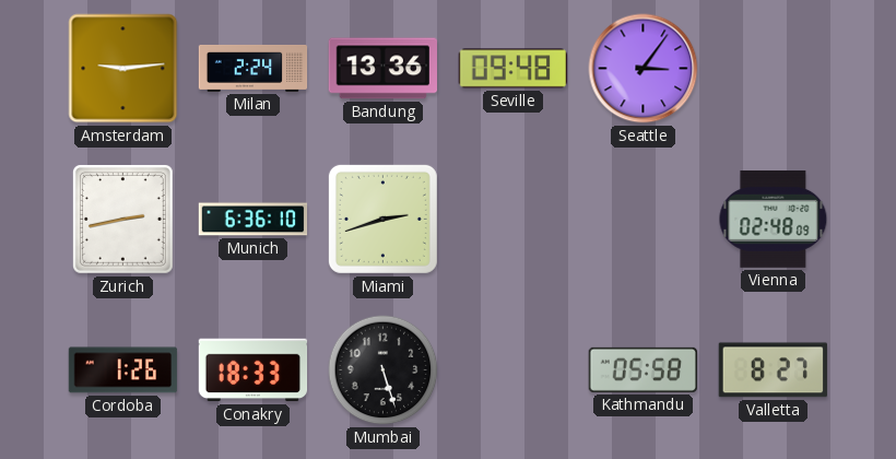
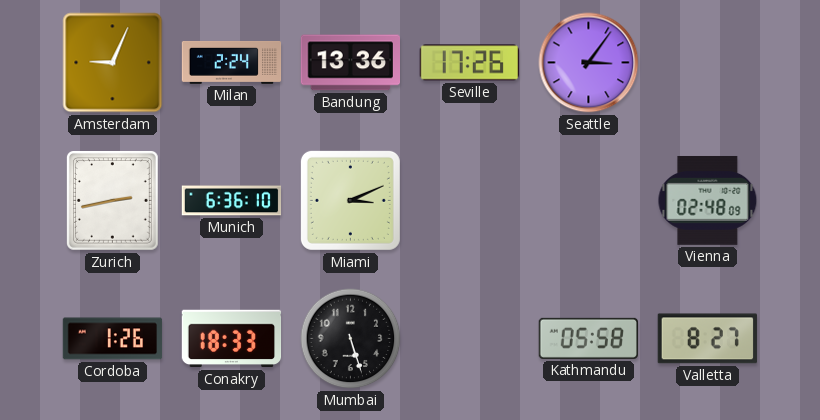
Amsterdam: 9:14 -> 9:04 (113, 63)
Seville: 09:48 -> 17:26 (469, 63)
Miami: 2:42 -> 3:11 (350, 200)
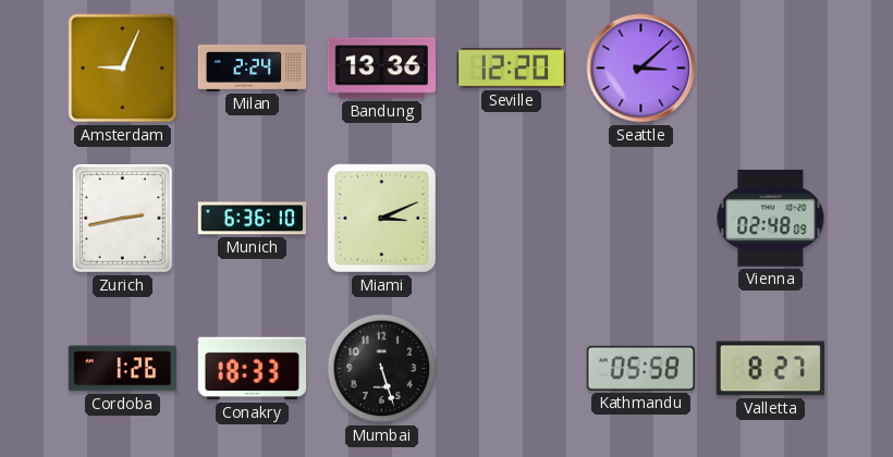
Seville: 17:26 -> 12:20 (511, 69)
Seattle: 3:06 -> 3:08 (641, 69)
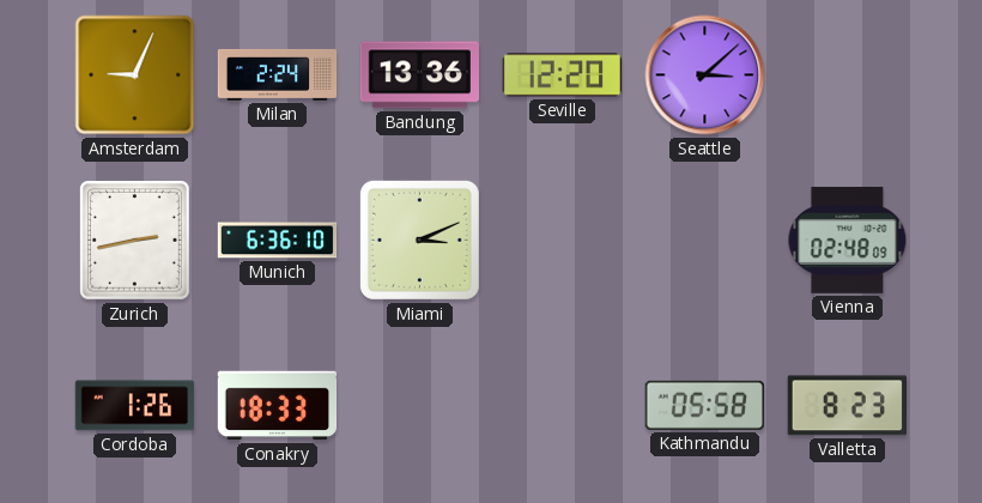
Mumbai: 5:27 -> none (382, 369)
Valletta: 8:27 -> 8:23 (847, 406)
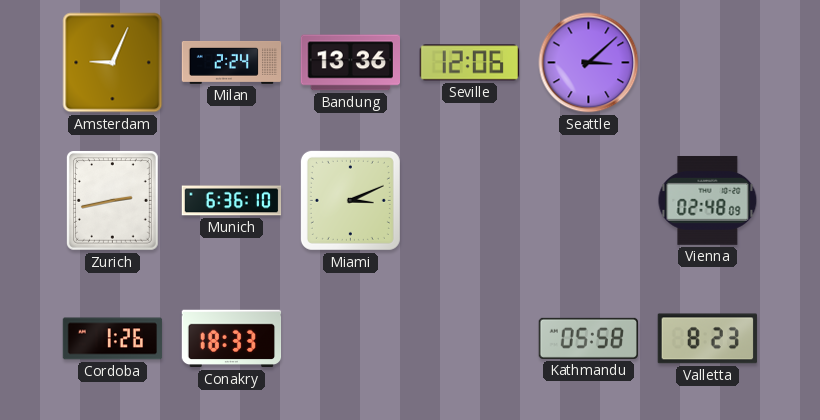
Seville: 12:20 -> 12:06 (469, 63)
